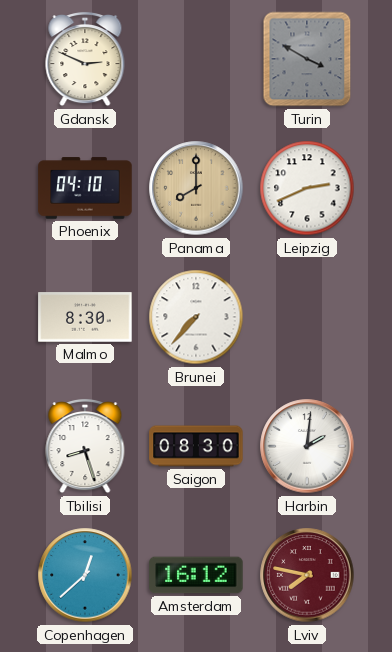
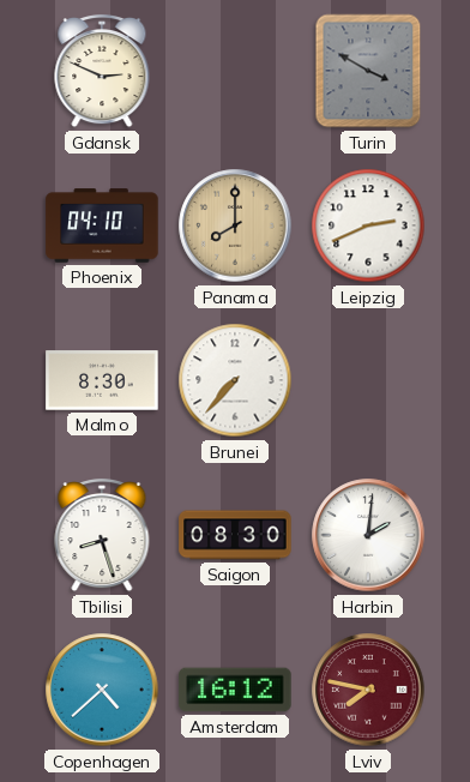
Copenhagen: 12:38 -> 4:38 (102, 690)
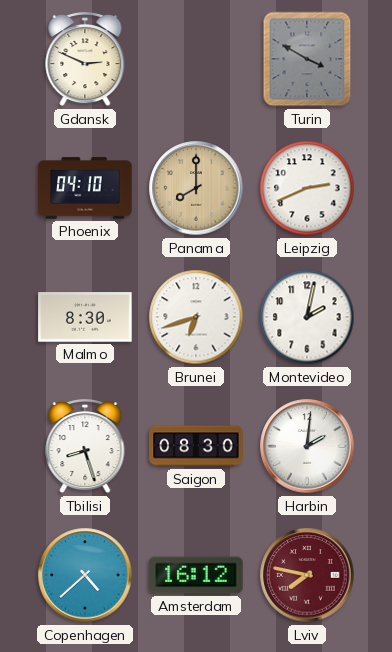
Brunei: 7:37 -> 6:42 (196, 317)
Montevideo: none -> 2:02 (307, 317)
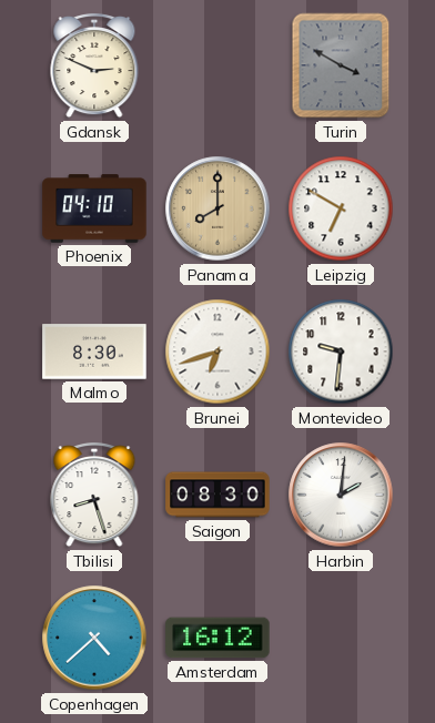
Leipzig: 2:41 -> 6:50 (341, 208)
Montevideo: 2:02 -> 9:31 (341, 352)
Lviv: 7:47 -> none (307, 575)
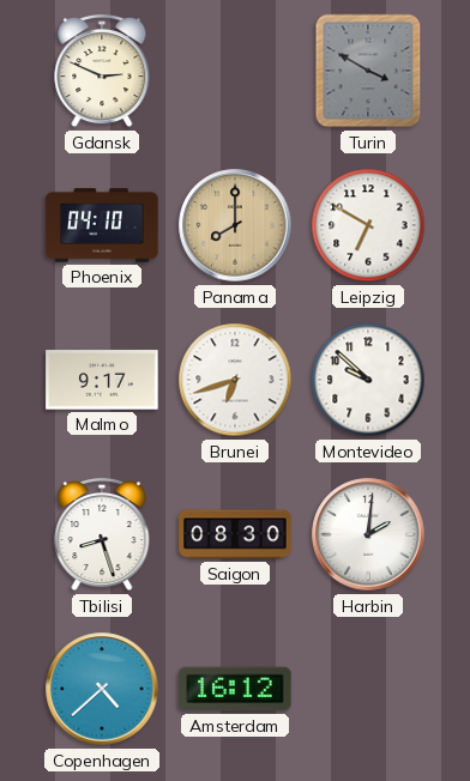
Malmo: 8:30 -> 9:17 (102, 380)
Montevideo: 9:31 -> 9:52 (368, 380)
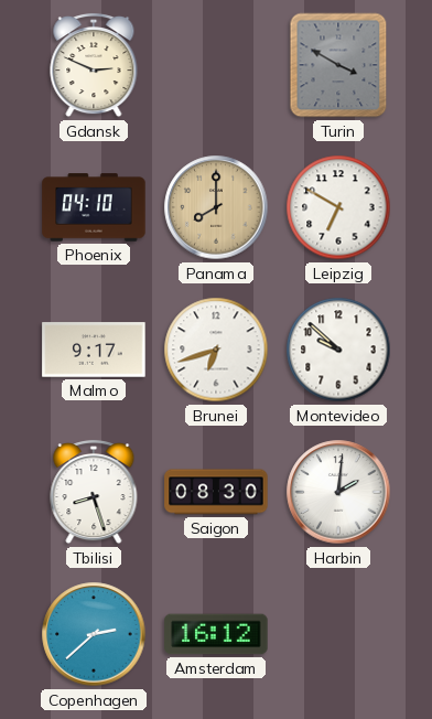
Copenhagen: 4:38 -> 2:38 (94, 634)
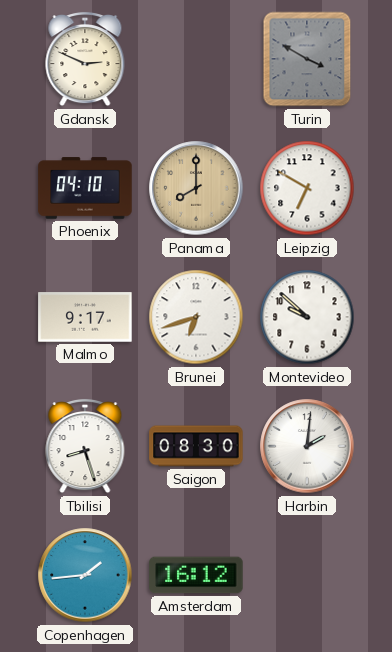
Copenhagen: 2:38 -> 1:44 (85, 575)
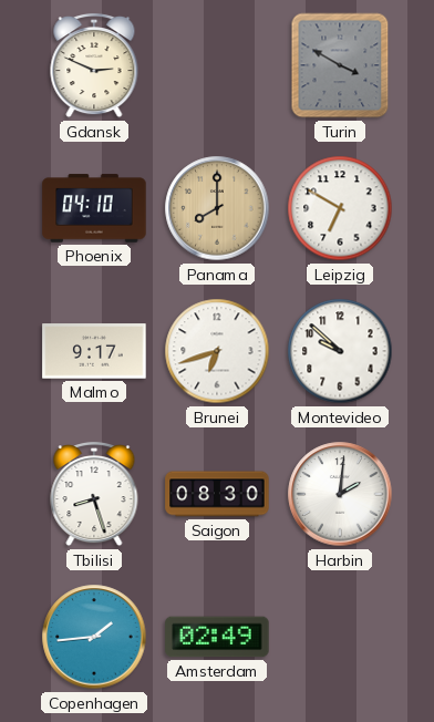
Amsterdam: 16:12 -> 02:49 (217, 637)
